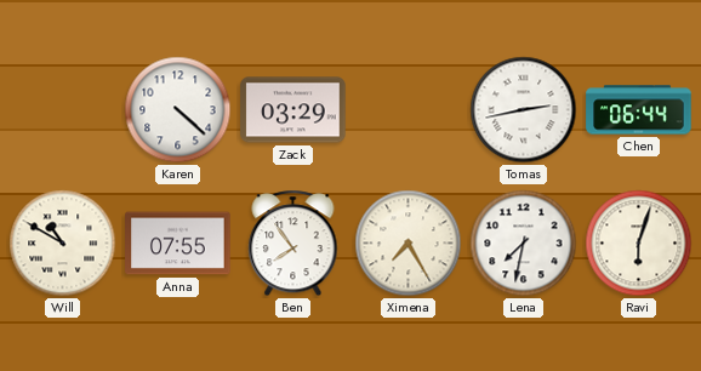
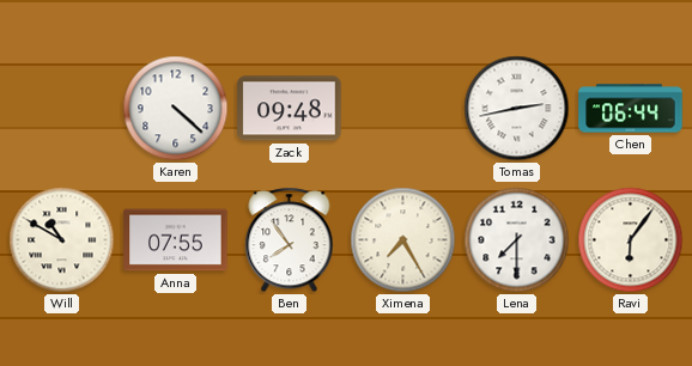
Zack: 03:29 -> 09:48 (290, 109)
Lena: 7:32 -> 7:30 (517, 240)
Ravi: 6:03 -> 6:06 (631, 240)
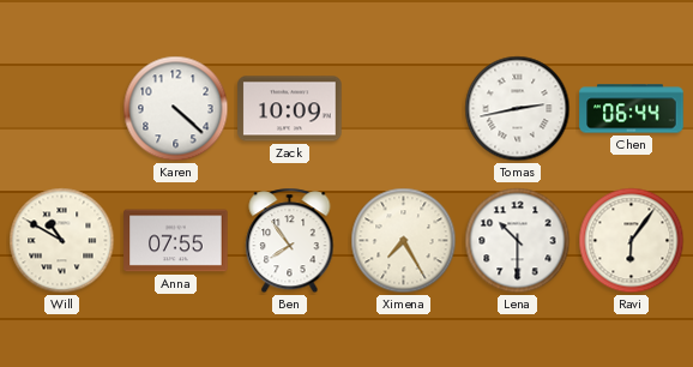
Zack: 09:48 -> 10:09 (290, 109)
Lena: 7:30 -> 10:30 (518, 241)
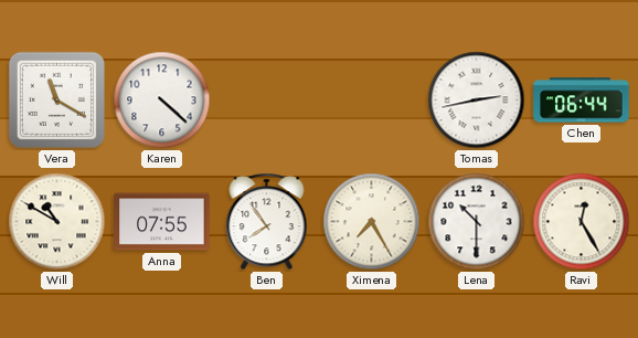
Vera: none -> 11:20 (56, 99)
Zack: 10:09 -> none (290, 109)
Ravi: 6:06 -> 12:25 (582, 222)
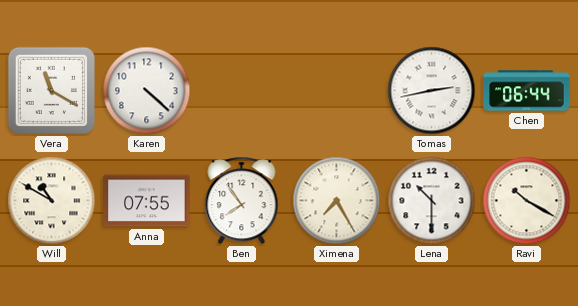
Ravi: 12:25 -> 10:20 (527, 201)
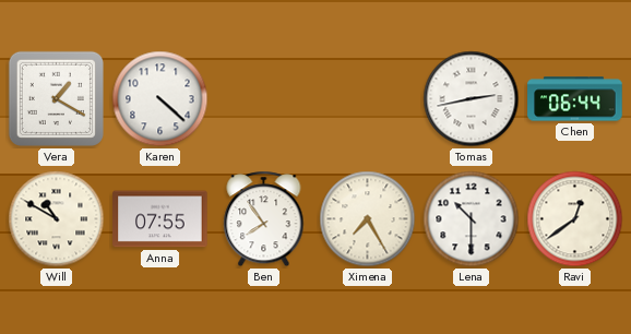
Vera: 11:20 -> 1:20 (56, 98)
Ravi: 10:20 -> 12:39 (575, 219)
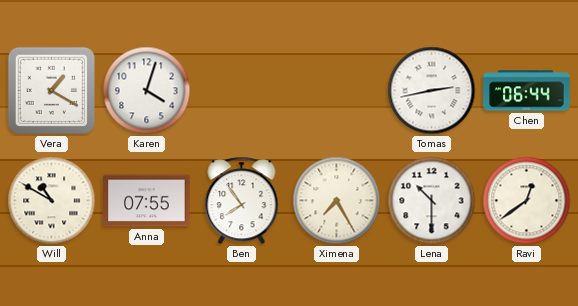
Karen: 4:22 -> 4:03 (147, 91)
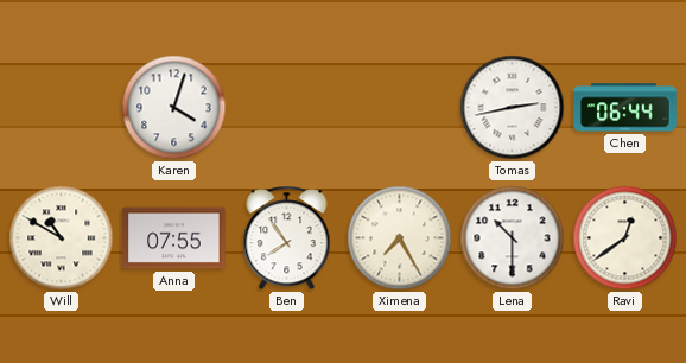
Vera: 1:20 -> none (51, 90)
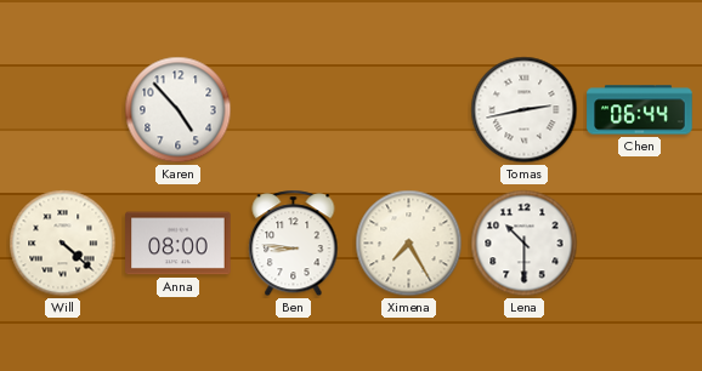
Karen: 4:03 -> 4:53 (179, 110)
Will: 10:50 -> 4:22 (63, 244)
Anna: 07:55 -> 08:00 (179, 244)
Ben: 7:54 -> 8:46 (294, 244)
Ravi: 12:39 -> none (625, 238)
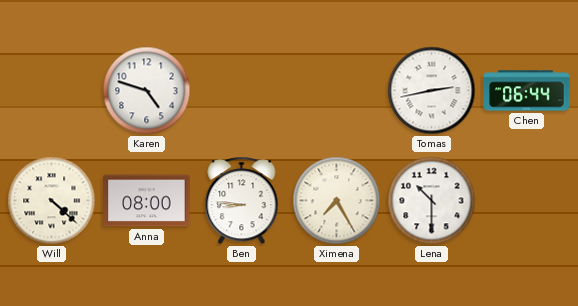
Karen: 4:53 -> 4:48 (147, 91)
